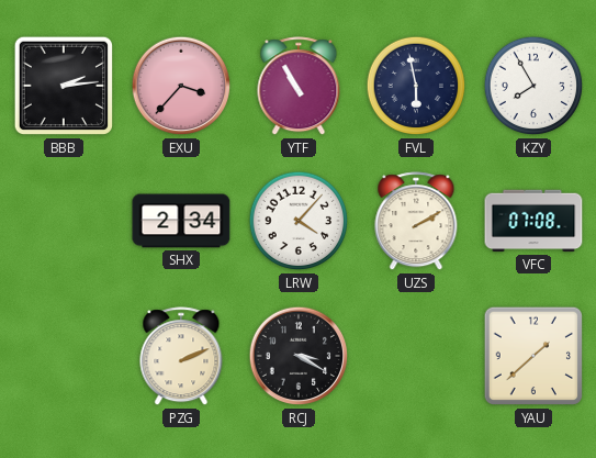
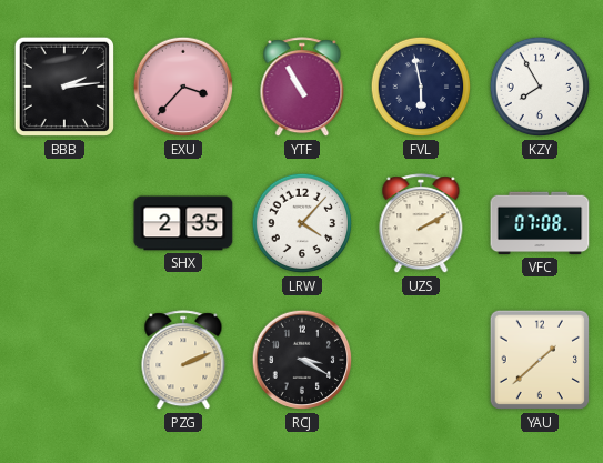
SHX: 2:34 -> 2:35 (183, 223)
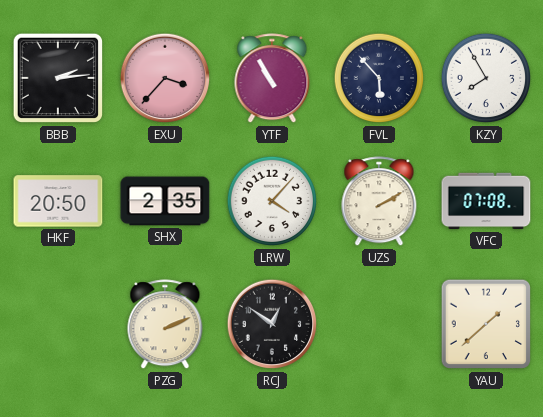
FVL: 5:58 -> 5:53 (379, 78)
HKF: none -> 20:50 (58, 201)
RCJ: 3:20 -> 12:51 (272, 324)
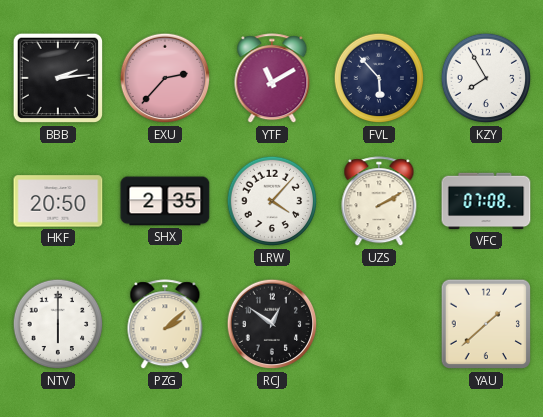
EXU: 3:37 -> 2:37 (165, 78)
YTF: 10:55 -> 11:10 (272, 79)
NTV: none -> 6:00 (58, 324)
PZG: 2:11 -> 2:08 (165, 325)
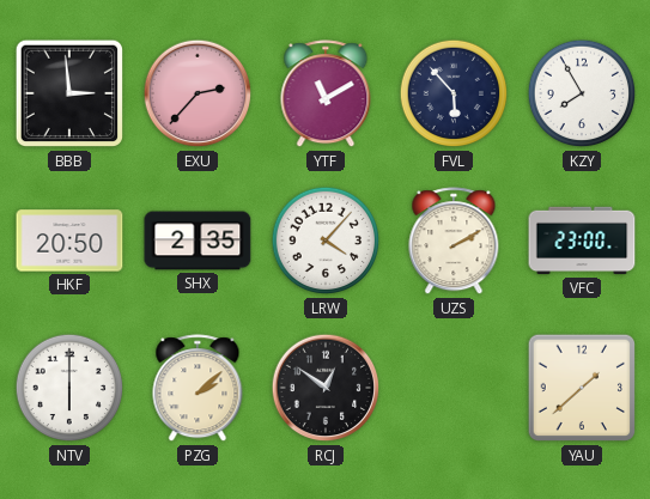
BBB: 2:14 -> 2:59 (69, 93)
VFC: 07:08 -> 23:00 (582, 241)
